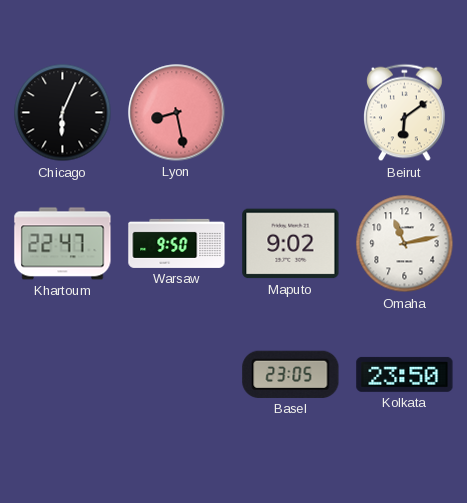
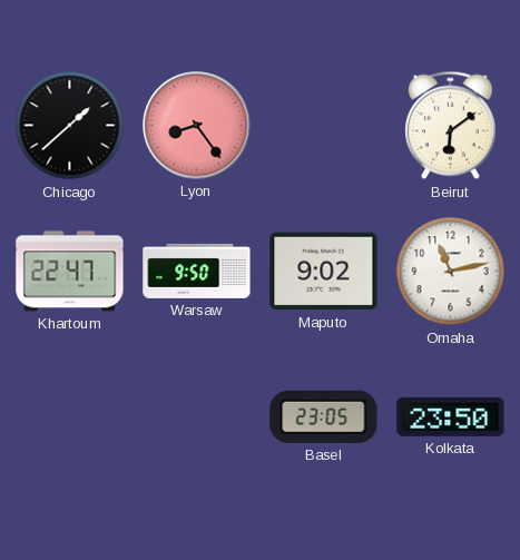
Chicago: 6:04 -> 1:38 (70, 126)
Lyon: 8:28 -> 8:24 (197, 126)
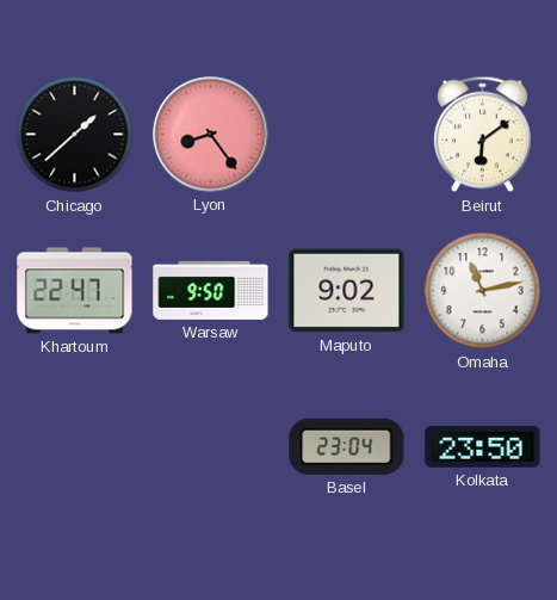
Basel: 23:05 -> 23:04 (347, 446)
